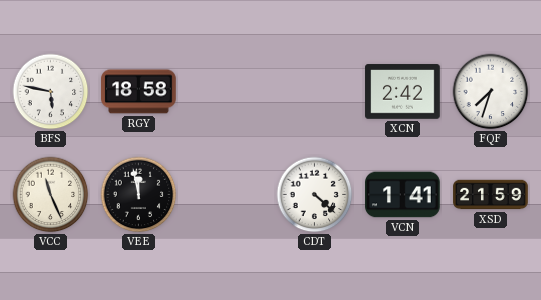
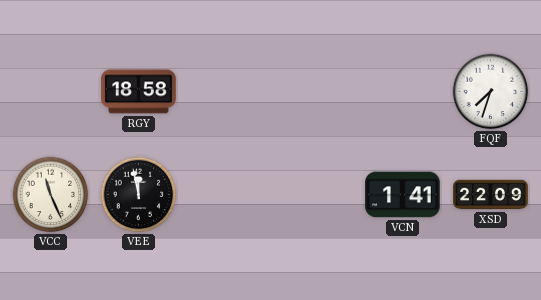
BFS: 5:47 -> none (51, 92)
XCN: 2:42 -> none (403, 92)
CDT: 4:22 -> none (315, 195)
XSD: 21:59 -> 22:09 (491, 195)
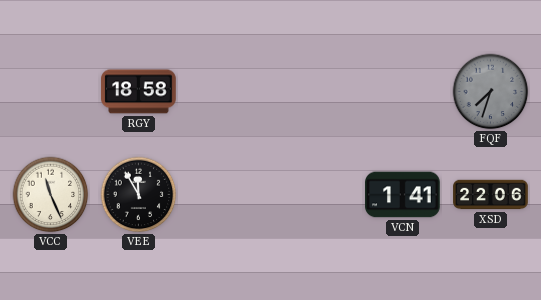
FQF dial: white -> grey (491, 92)
VEE: 11:58 -> 11:55 (139, 195)
XSD: 22:09 -> 22:06 (491, 195)
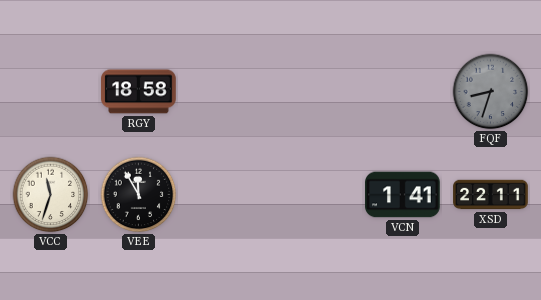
FQF: 7:33 -> 8:33 (491, 92)
VCC: 11:26 -> 11:33 (51, 195)
XSD: 22:06 -> 22:11 (491, 195)
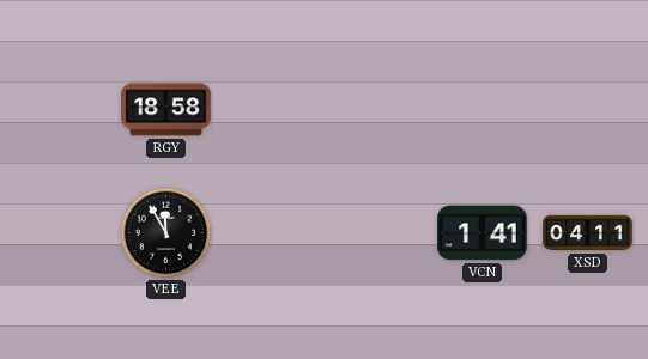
FQF: 8:33 -> none (491, 92)
VCC: 11:33 -> none (51, 195)
XSD: 22:11 -> 04:11 (588, 233)
